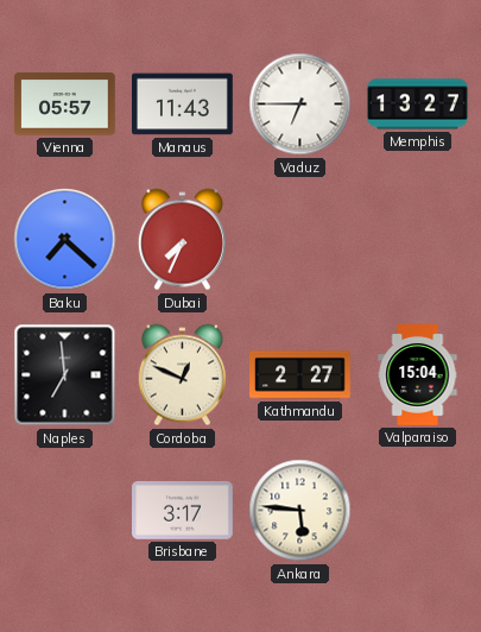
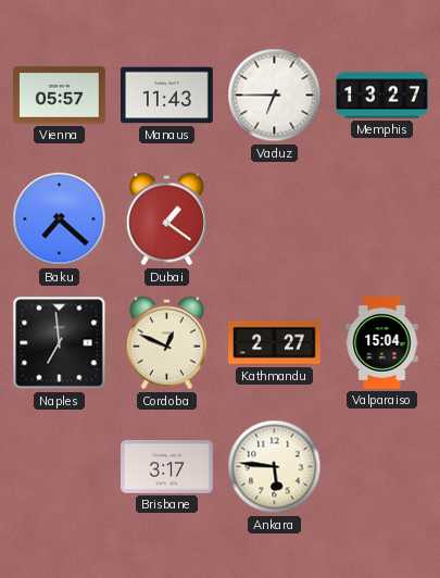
Dubai: 7:34 -> 1:21 (166, 219)
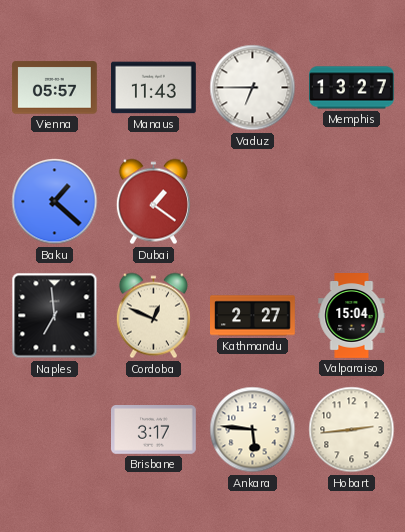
Baku: 7:22 -> 1:22 (55, 202)
Hobart: none -> 2:44 (352, 430)
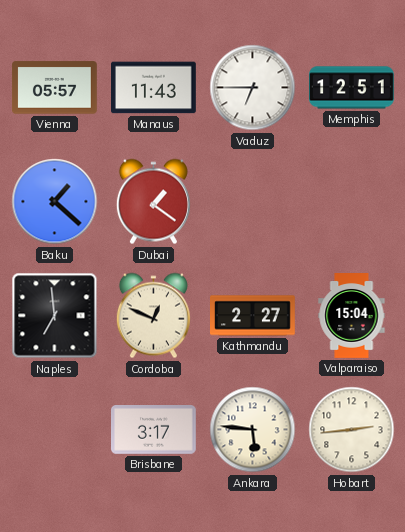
Memphis: 13:27 -> 12:51 (352, 88)
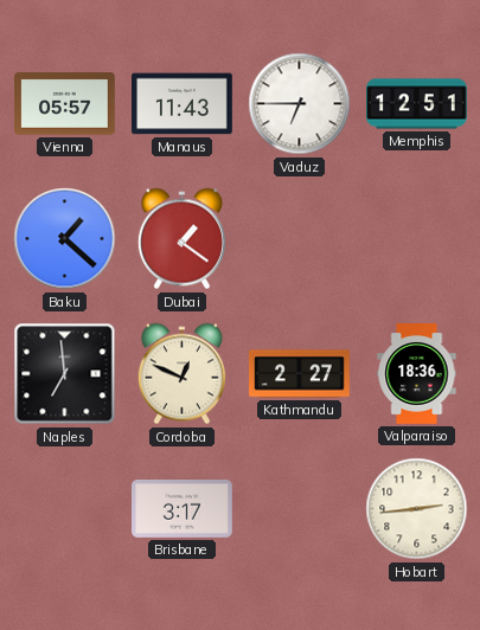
Valparaiso: 15:04 -> 18:36 (417, 374)
Ankara: 5:46 -> none (253, 430)
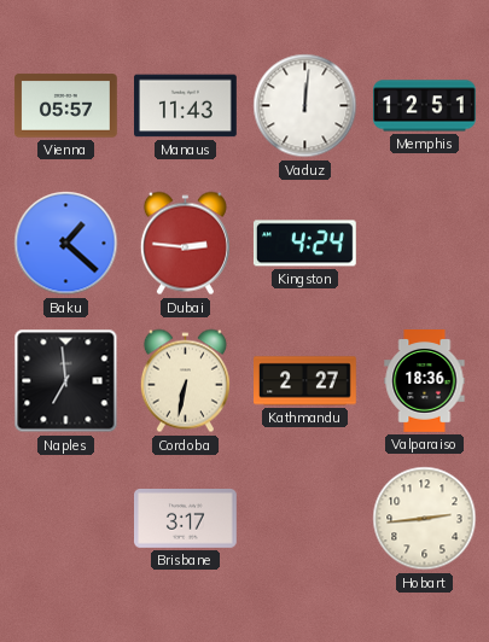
Vaduz: 6:45 -> 12:01 (305, 106)
Dubai: 1:21 -> 2:46 (185, 244)
Kingston: none -> 4:24 (304, 244)
Cordoba: 12:49 -> 6:32 (185, 381)
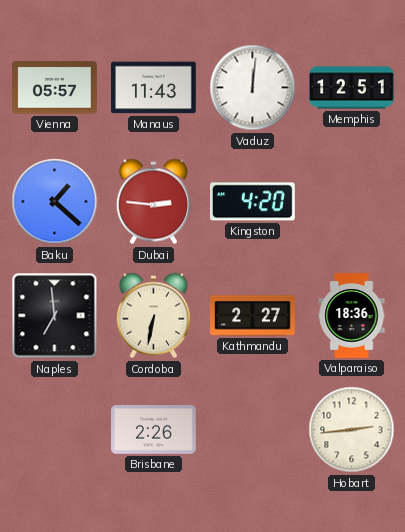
Kingston: 4:24 -> 4:20 (252, 202)
Brisbane: 3:17 -> 2:26 (154, 430)
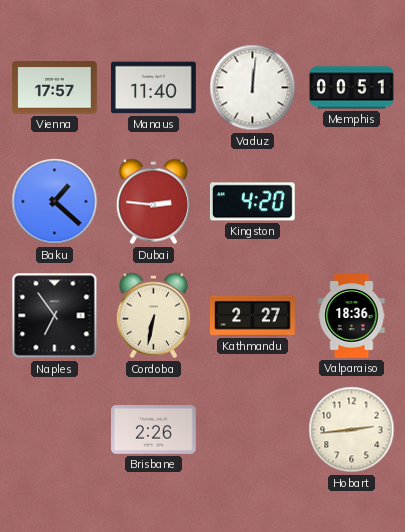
Vienna: 05:57 -> 17:57 (55, 88)
Manaus: 11:43 -> 11:40 (154, 88)
Memphis: 12:51 -> 00:51 (352, 88)
Naples: 6:59 -> 6:54 (55, 316)
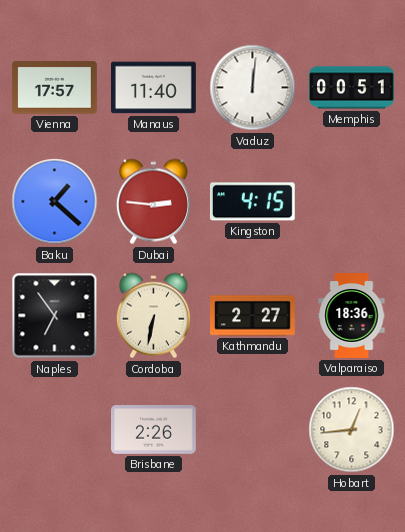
Kingston: 4:20 -> 4:15 (252, 202)
Hobart: 2:44 -> 12:44 (352, 430)
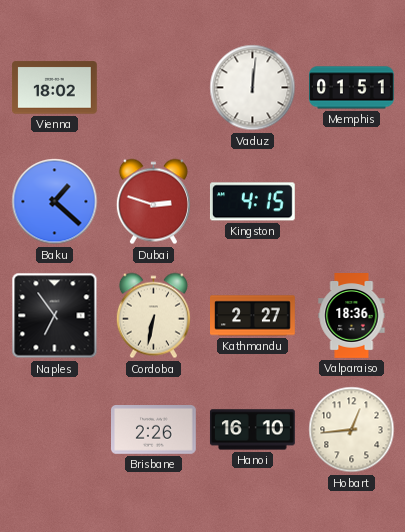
Vienna: 17:57 -> 18:02 (55, 88)
Manaus: 11:40 -> none (154, 88)
Memphis: 00:51 -> 01:51 (352, 88)
Dubai: 2:46 -> 2:48 (153, 202)
Hanoi: none -> 16:10 (252, 430)
